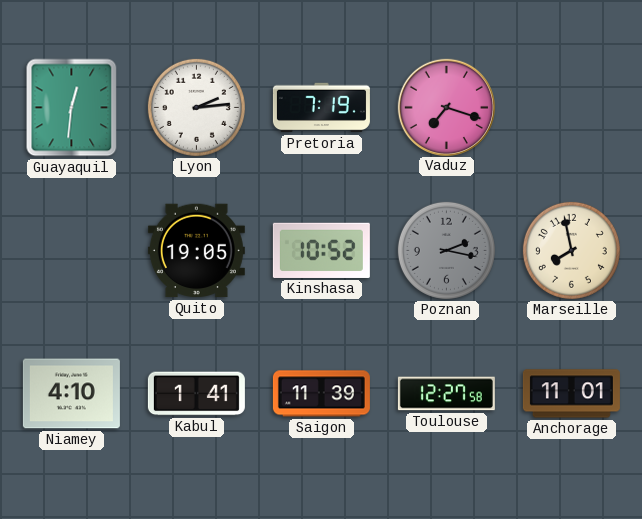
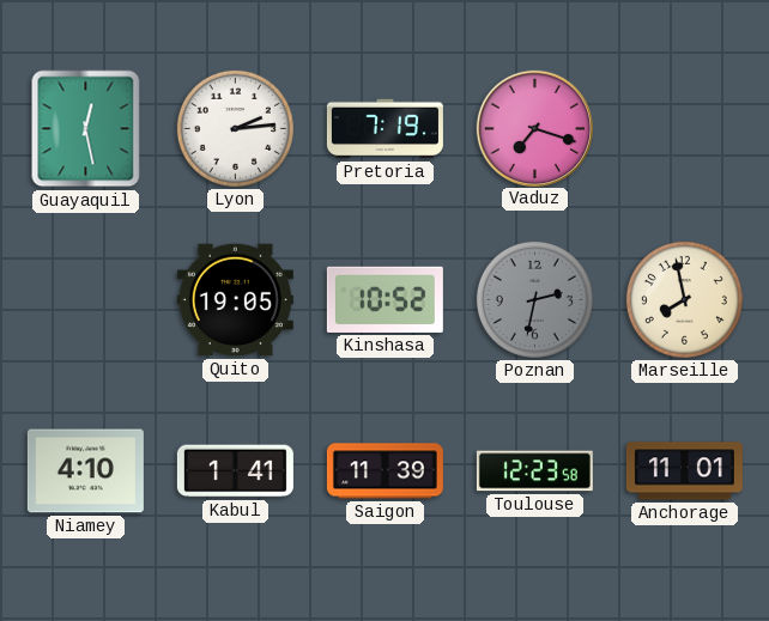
Guayaquil: 12:31 -> 12:28 (86, 129)
Poznan: 2:17 -> 2:32 (534, 299)
Toulouse: 12:27 -> 12:23 (534, 471)
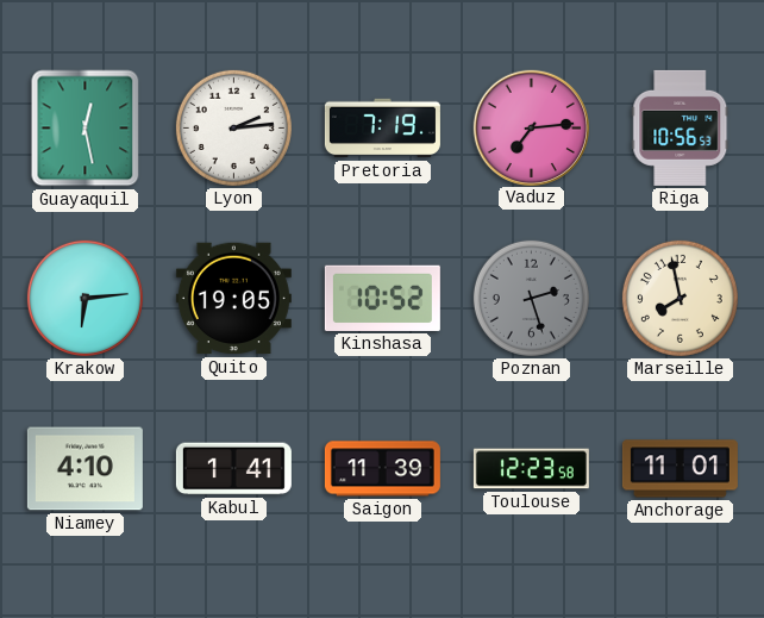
Vaduz: 7:18 -> 7:14 (531, 127)
Riga: none -> 10:56 (681, 127)
Krakow: none -> 6:14 (84, 298)
Poznan: 2:32 -> 2:27 (531, 298)
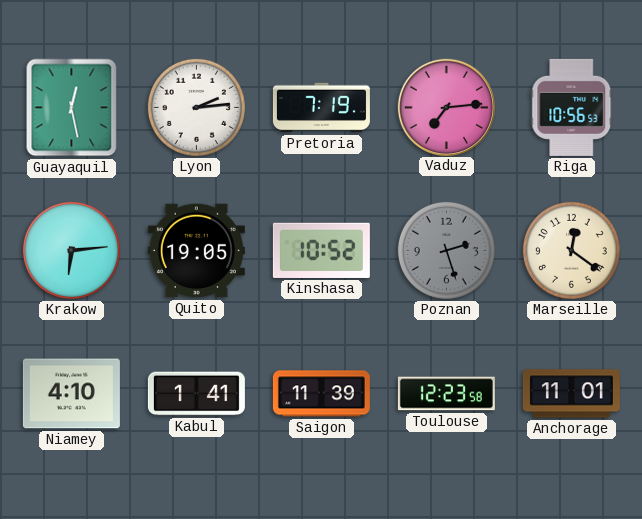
Marseille: 7:58 -> 12:21 (571, 250)
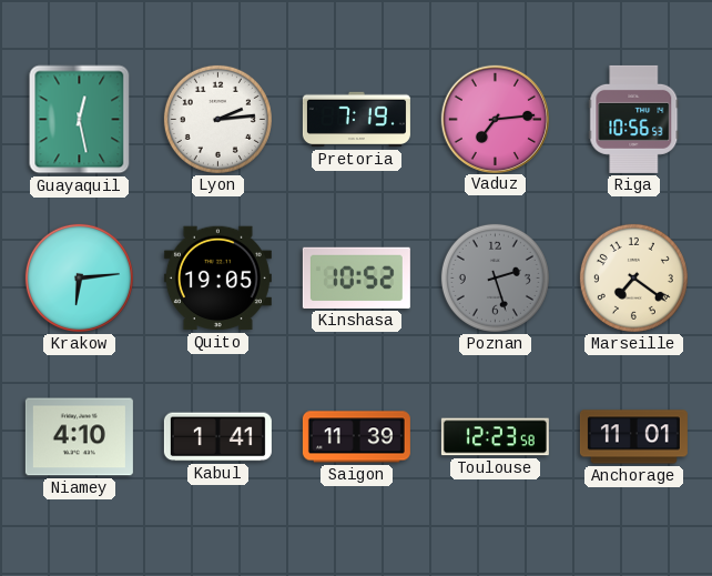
Marseille: 12:21 -> 7:21 (633, 277)
